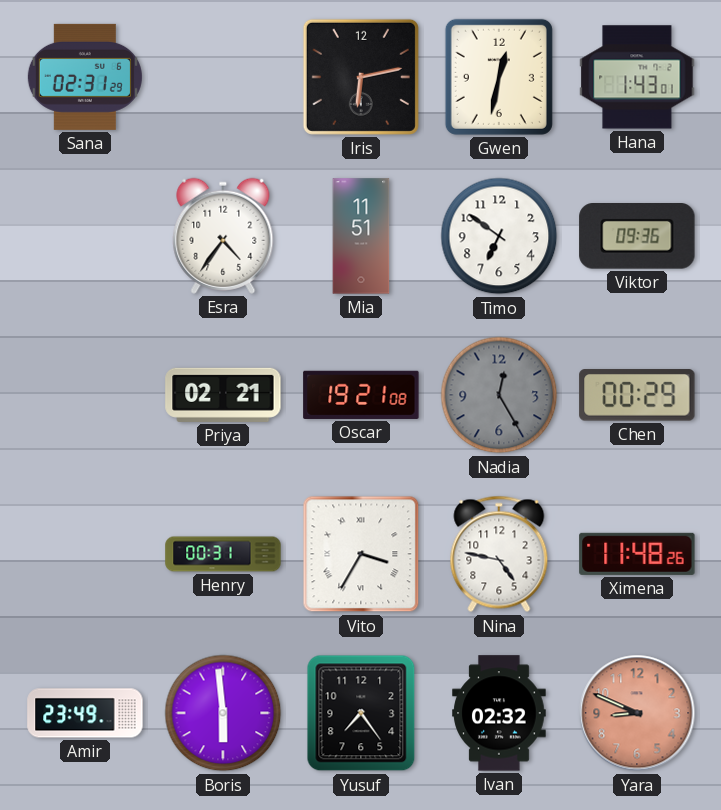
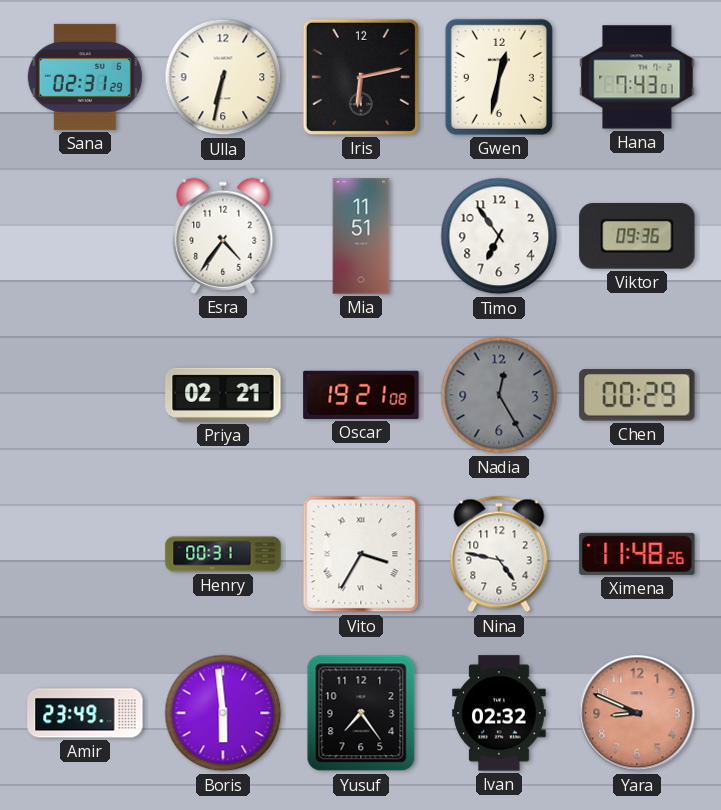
Ulla: none -> 6:32 (223, 77)
Hana: 1:43 -> 7:43 (637, 77)
Timo: 6:51 -> 6:54 (499, 236)
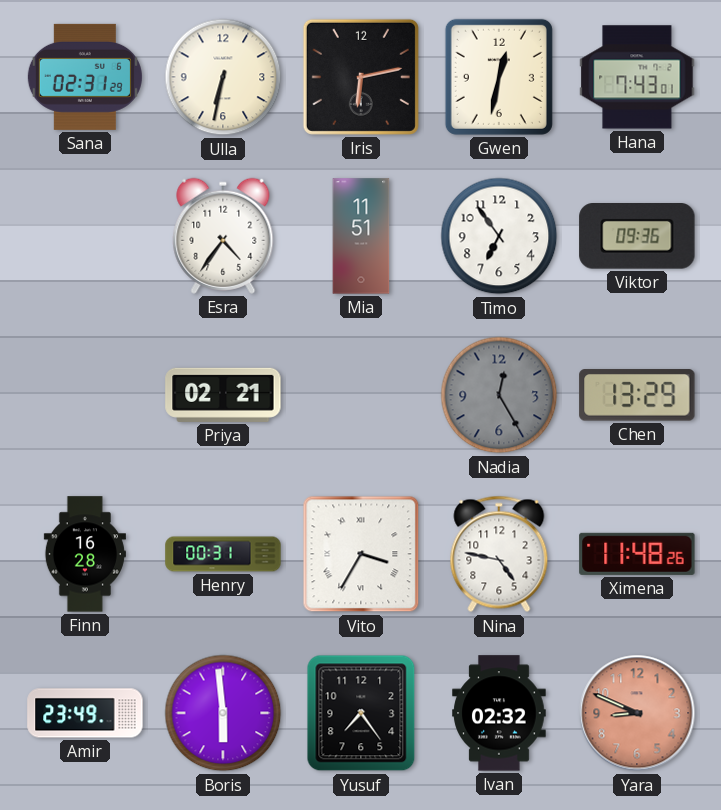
Oscar: 19:21 -> none (361, 395)
Chen: 00:29 -> 13:29 (637, 395)
Finn: none -> 16:28 (85, 554)
